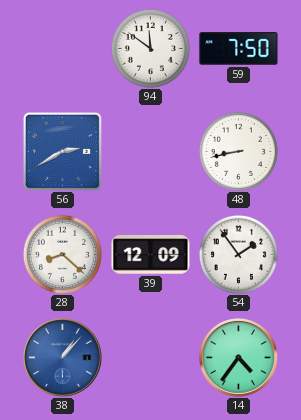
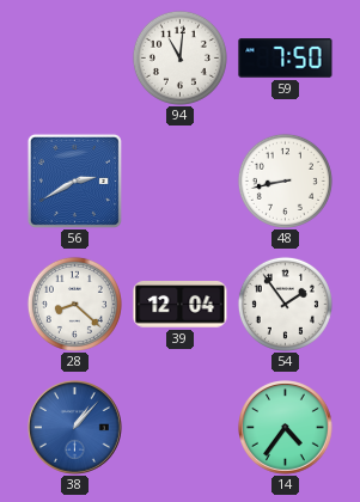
94: 11:51 -> 11:01 (179, 57)
39: 12:09 -> 12:04 (181, 305)
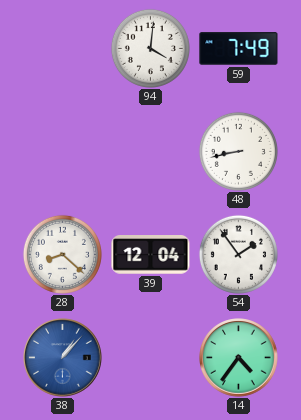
94: 11:01 -> 4:01 (150, 48)
59: 7:50 -> 7:49 (239, 49)
56: 2:40 -> none (74, 180)
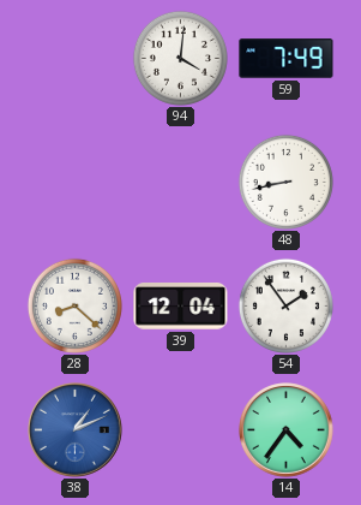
38: 1:07 -> 1:11 (76, 430)
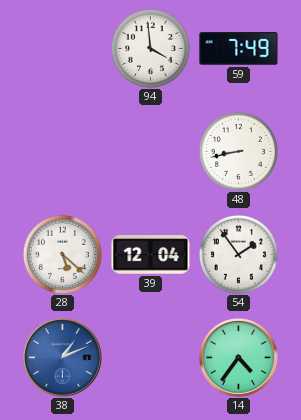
94: 4:01 -> 3:59 (150, 48)
28: 8:22 -> 5:22 (62, 254)
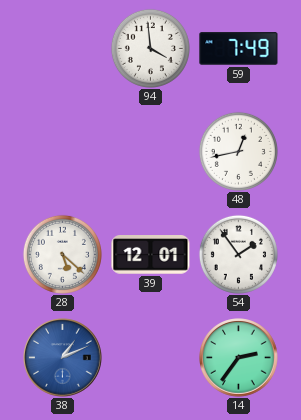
48: 8:43 -> 12:43 (238, 151)
39: 12:04 -> 12:01 (151, 255)
14: 4:36 -> 2:36 (239, 358)
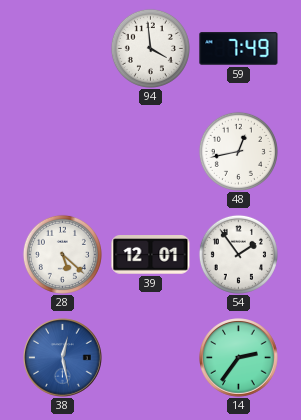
38: 1:11 -> 12:28 (63, 358)
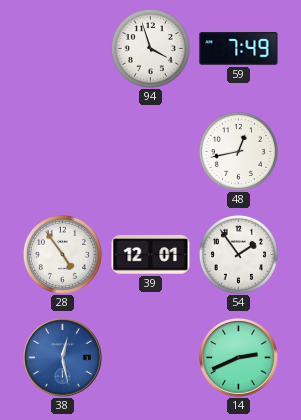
94: 3:59 -> 3:57 (150, 48)
28: 5:22 -> 4:54 (62, 254)
14: 2:36 -> 2:41 (239, 358)
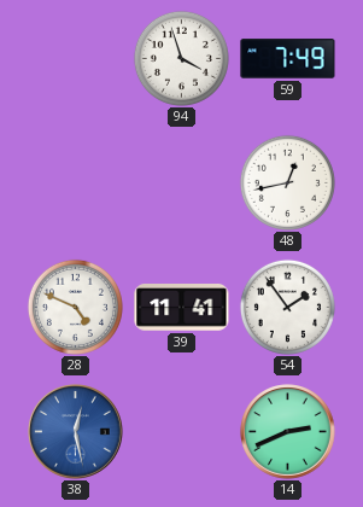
28: 4:54 -> 4:49 (75, 307)
39: 12:01 -> 11:41 (182, 308)
